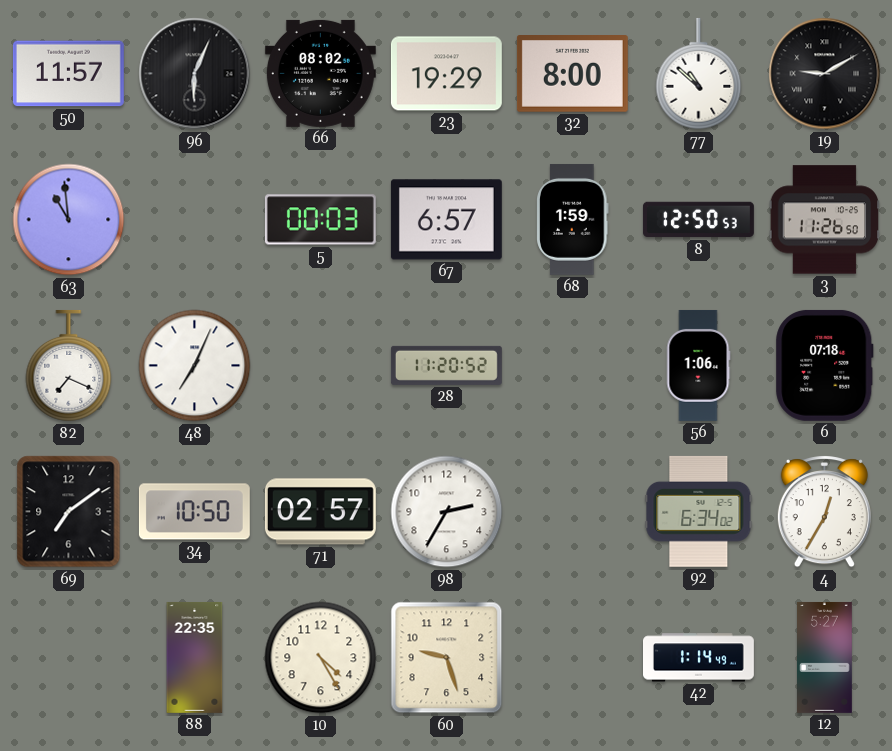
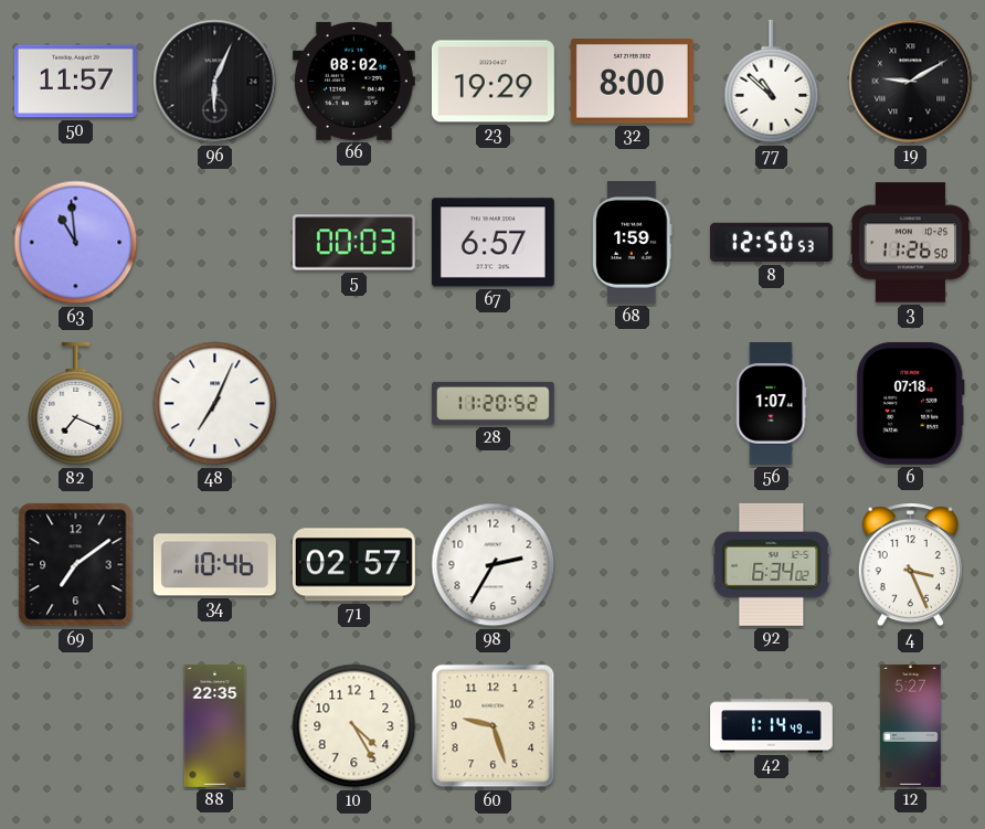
56: 1:06 -> 1:07 (771, 403)
34: 10:50 -> 10:46 (214, 565)
4: 12:35 -> 3:26 (910, 565)
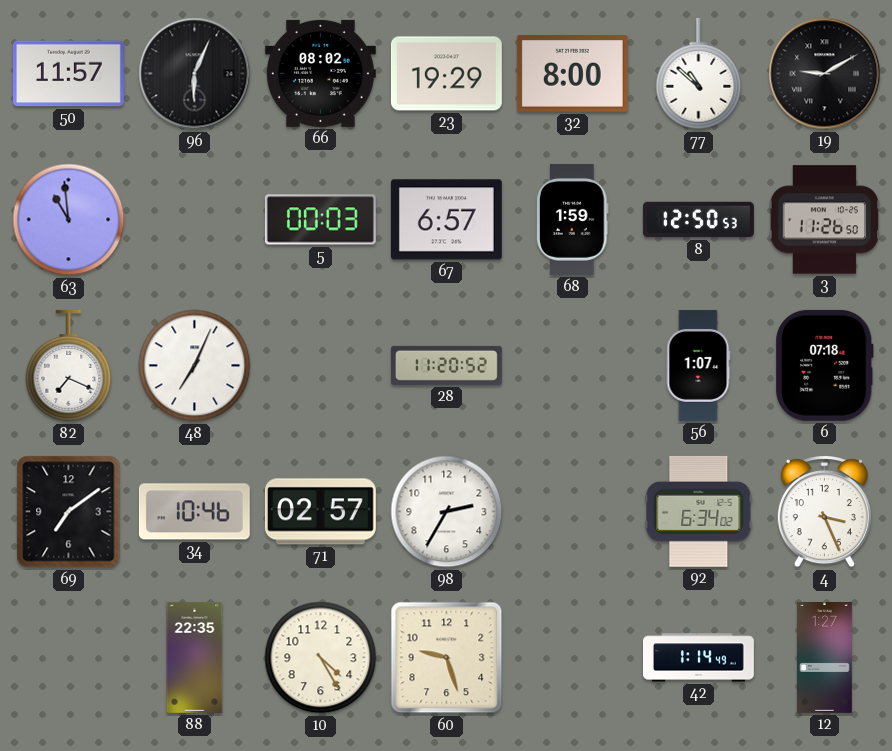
12: 5:27 -> 1:27 (825, 657)
